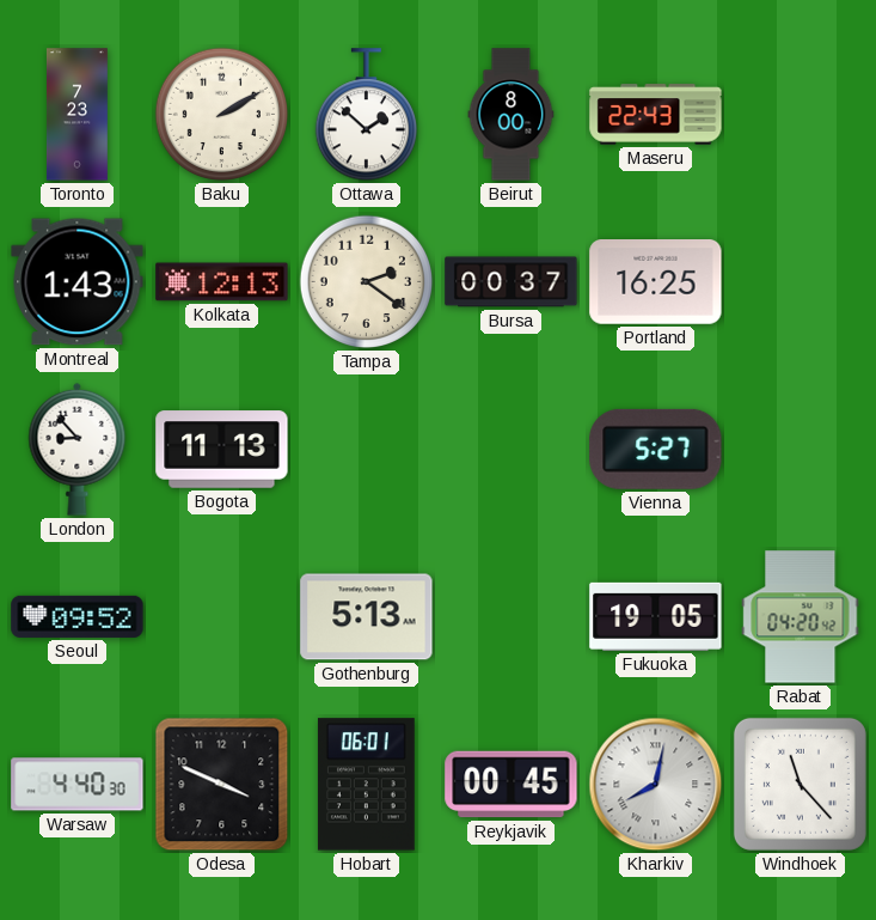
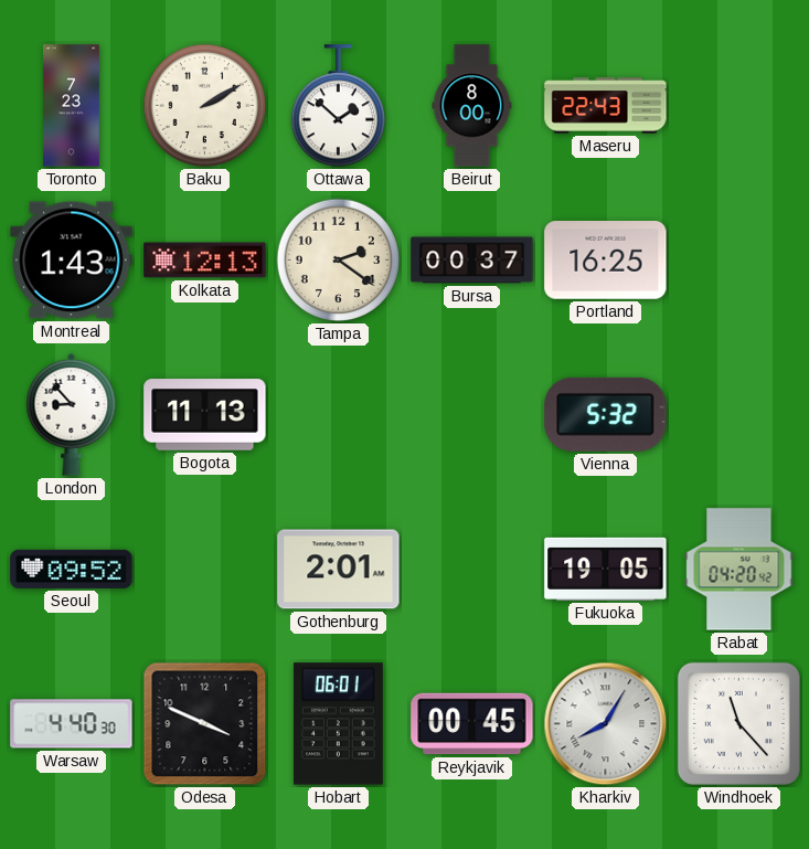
Vienna: 5:27 -> 5:32 (606, 414)
Gothenburg: 5:13 -> 2:01 (339, 570)
Kharkiv: 8:02 -> 8:05 (606, 724)
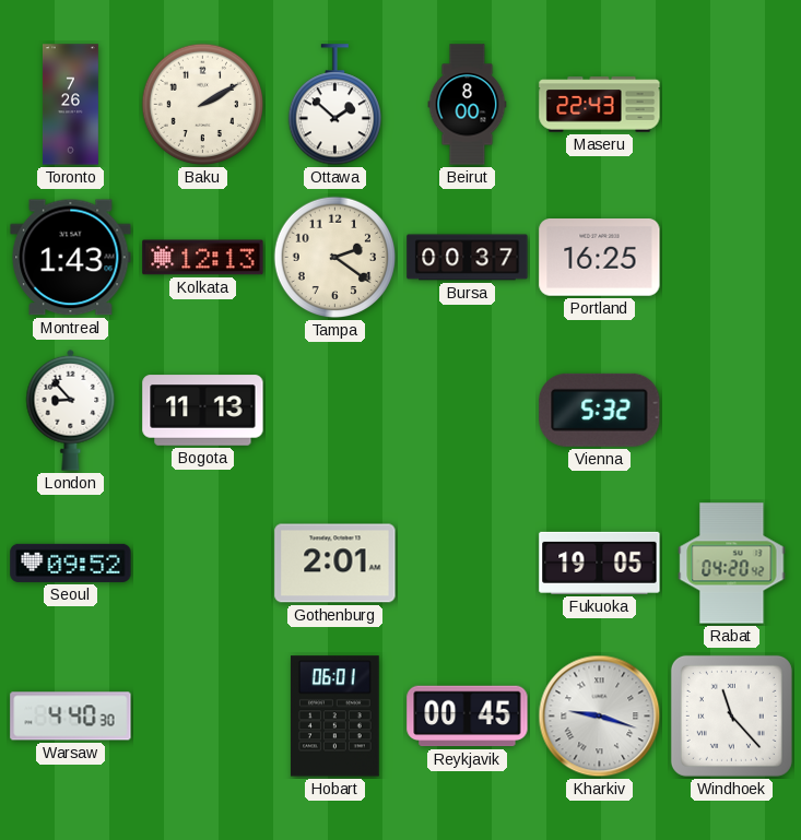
Toronto: 7:23 -> 7:26 (70, 105)
Odesa: 3:49 -> none (205, 724)
Kharkiv: 8:05 -> 9:18 (600, 717)
